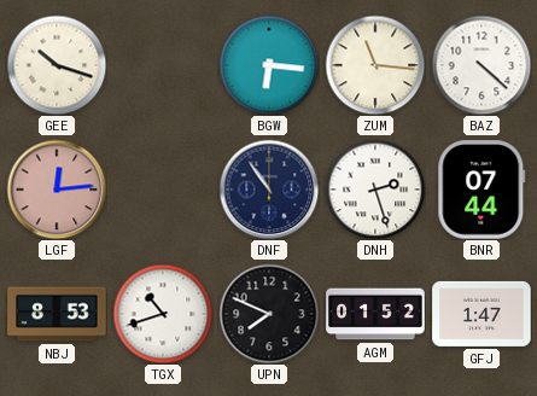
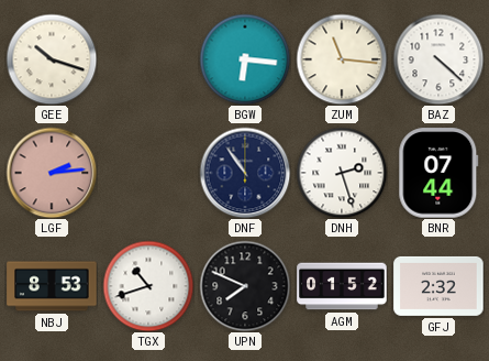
LGF: 12:14 -> 2:14 (52, 173)
GFJ: 1:47 -> 2:32 (438, 286)
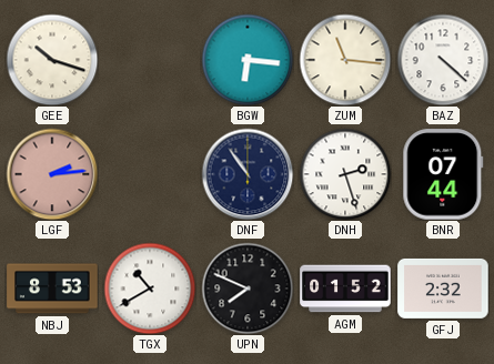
TGX: 10:42 -> 10:40 (150, 289)
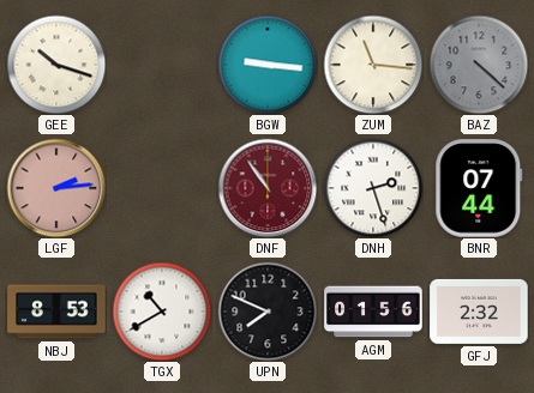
BGW: 6:16 -> 9:16 (268, 65)
BAZ dial: white -> grey (479, 65)
DNF dial: navy -> burgundy (268, 188)
AGM: 01:52 -> 01:56 (373, 312)
